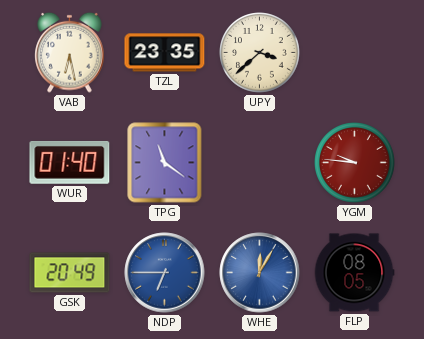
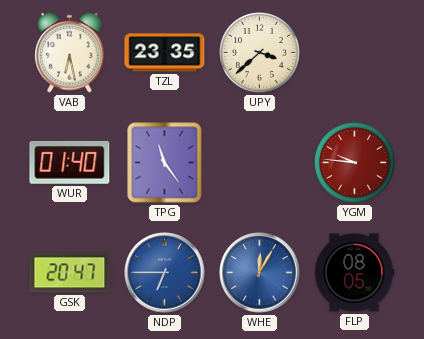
TPG: 11:21 -> 11:24 (165, 163)
GSK: 20:49 -> 20:47 (70, 273)
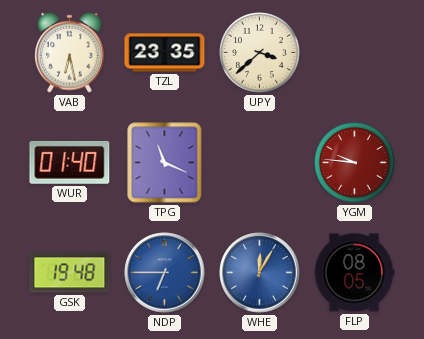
TPG: 11:24 -> 11:19 (165, 163)
GSK: 20:47 -> 19:48 (70, 273)
